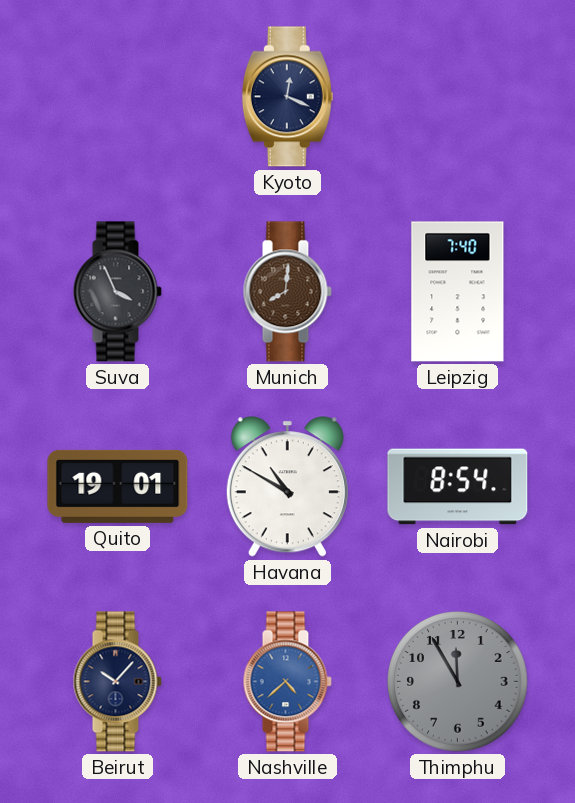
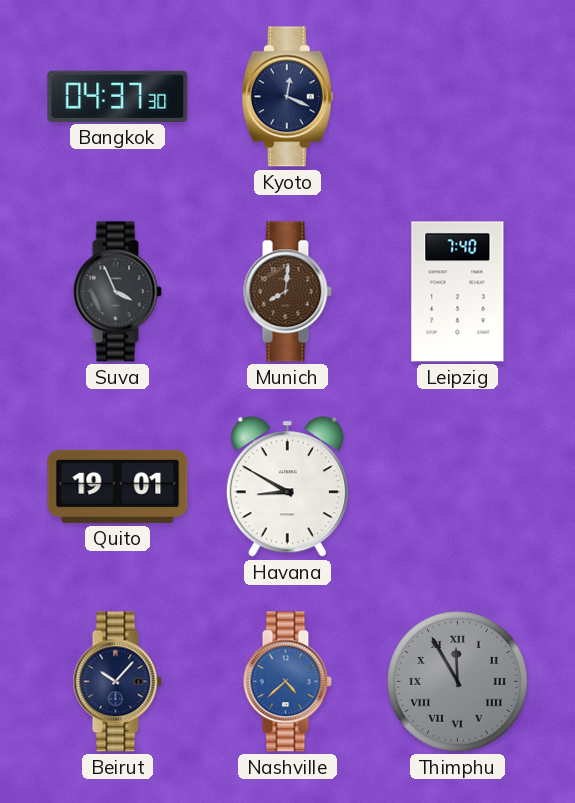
Bangkok: none -> 04:37 (118, 96)
Havana: 10:50 -> 8:50 (287, 487)
Nairobi: 8:54 -> none (458, 487)
Thimphu numerals: Arabic -> Roman (458, 682)
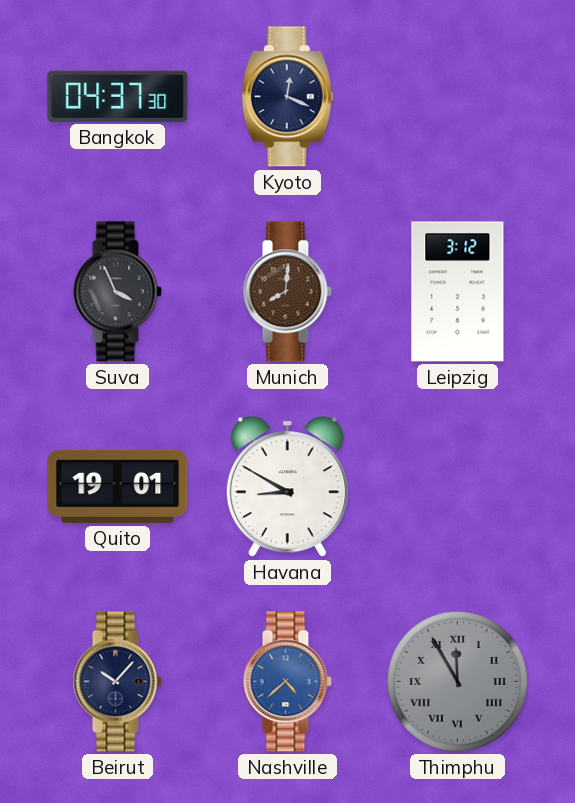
Leipzig: 7:40 -> 3:12 (458, 292)
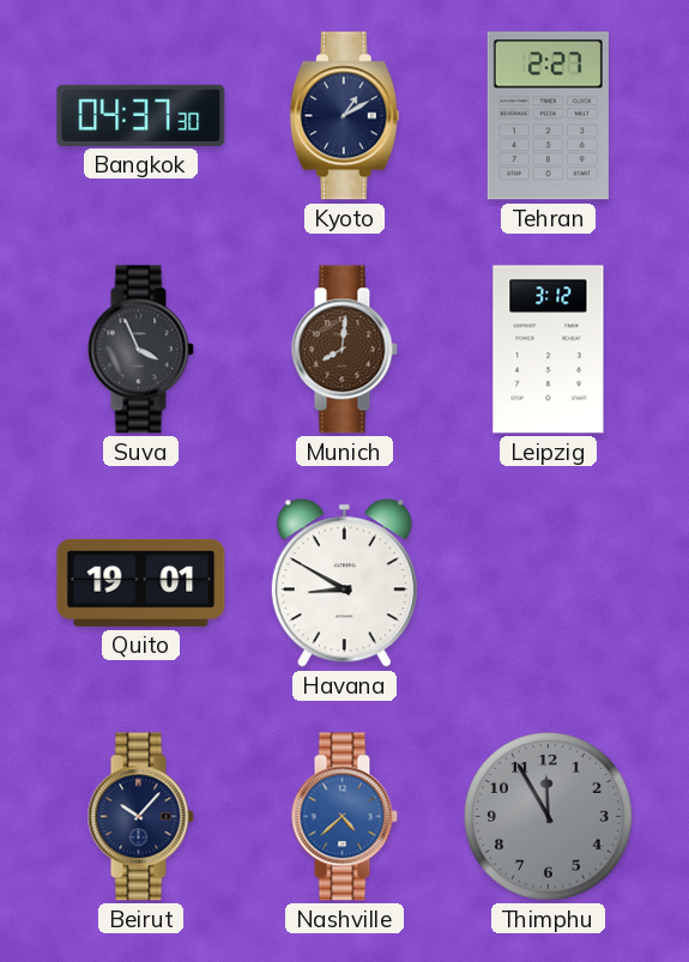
Kyoto: 12:19 -> 1:10 (344, 116)
Tehran: none -> 2:27 (548, 116)
Thimphu numerals: Roman -> Arabic (549, 817)
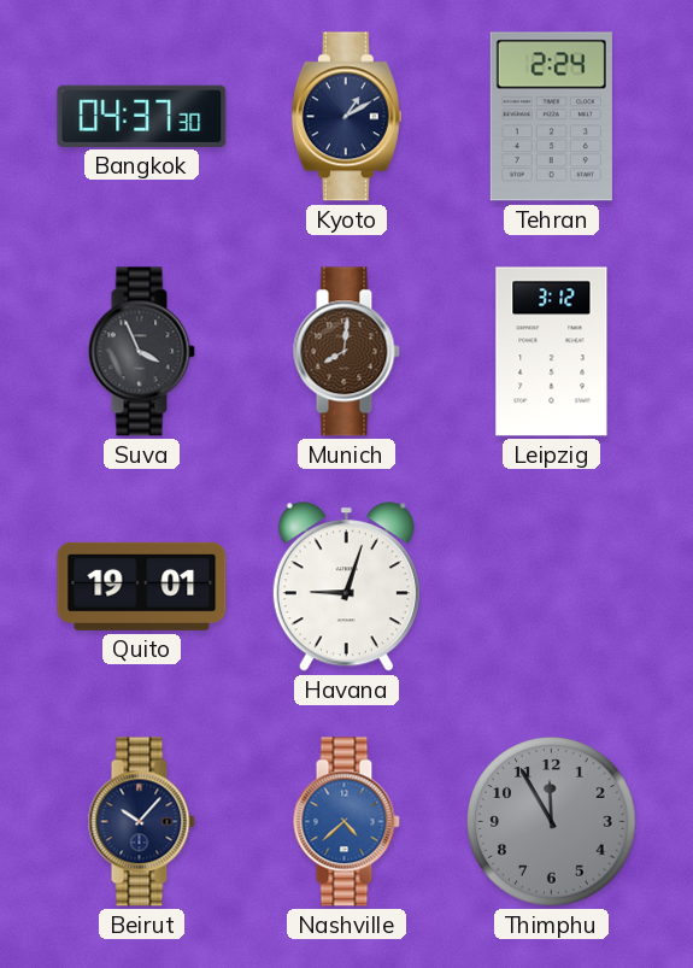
Tehran: 2:27 -> 2:24 (551, 117)
Havana: 8:50 -> 9:03 (346, 587)
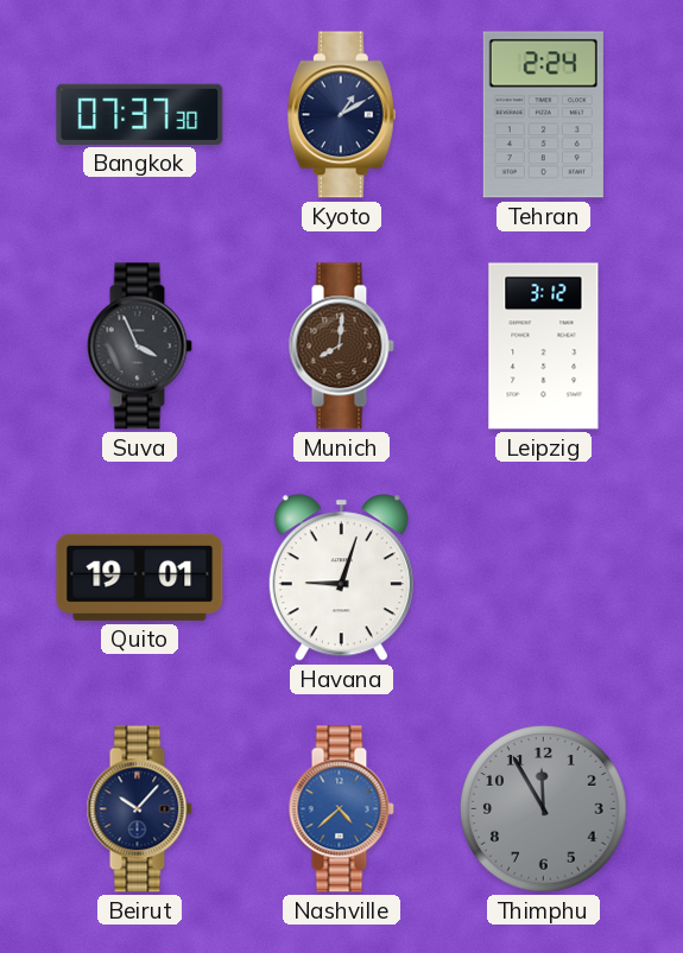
Bangkok: 04:37 -> 07:37 (140, 114)
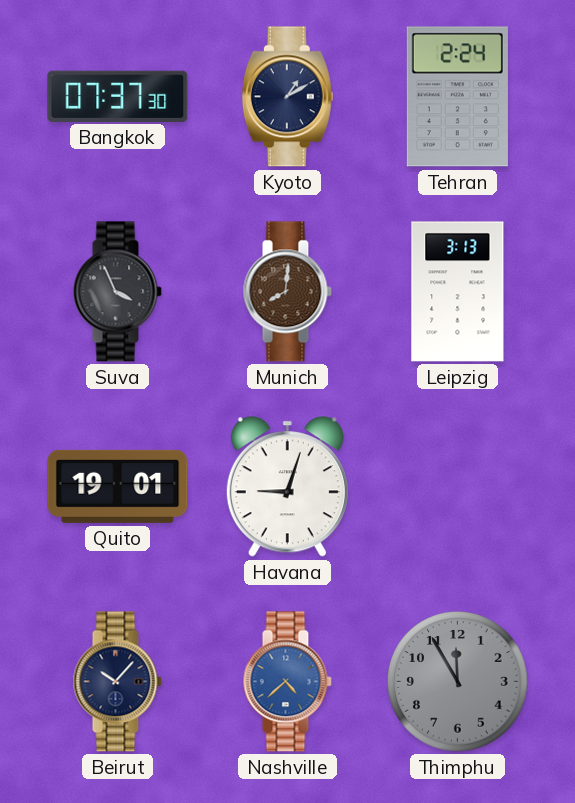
Leipzig: 3:12 -> 3:13 (458, 292)
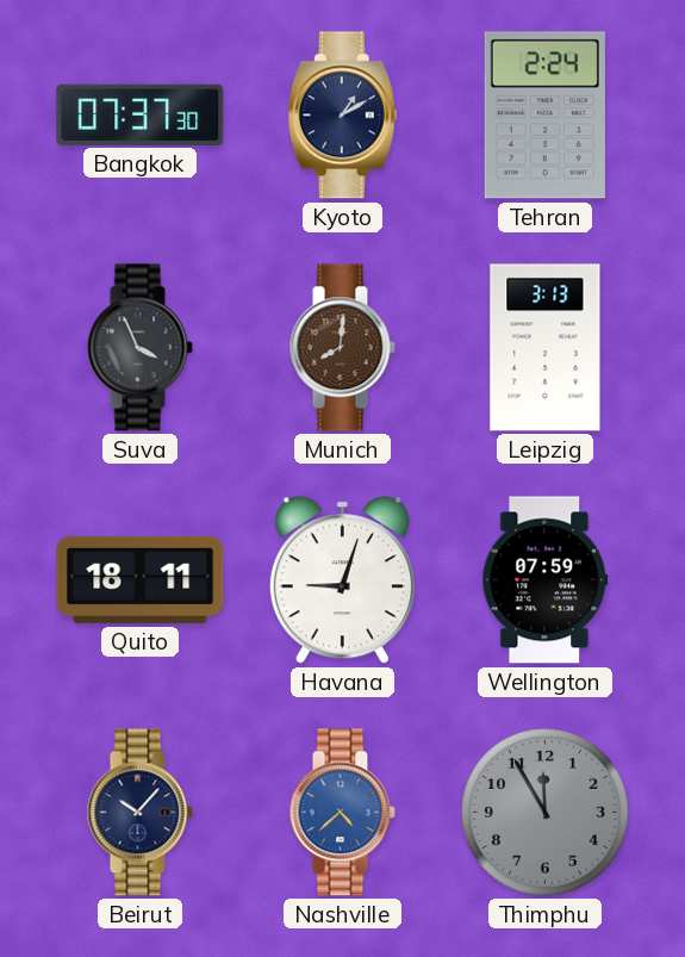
Quito: 19:01 -> 18:11 (141, 579)
Wellington: none -> 07:59 (546, 580)
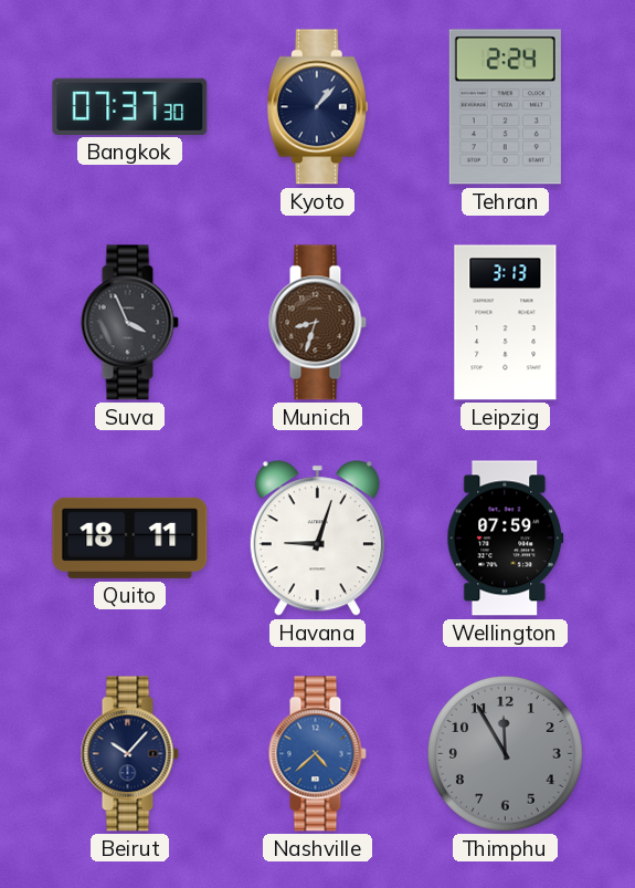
Kyoto: 1:10 -> 1:07 (317, 107)
Munich: 8:01 -> 8:33 (317, 323)
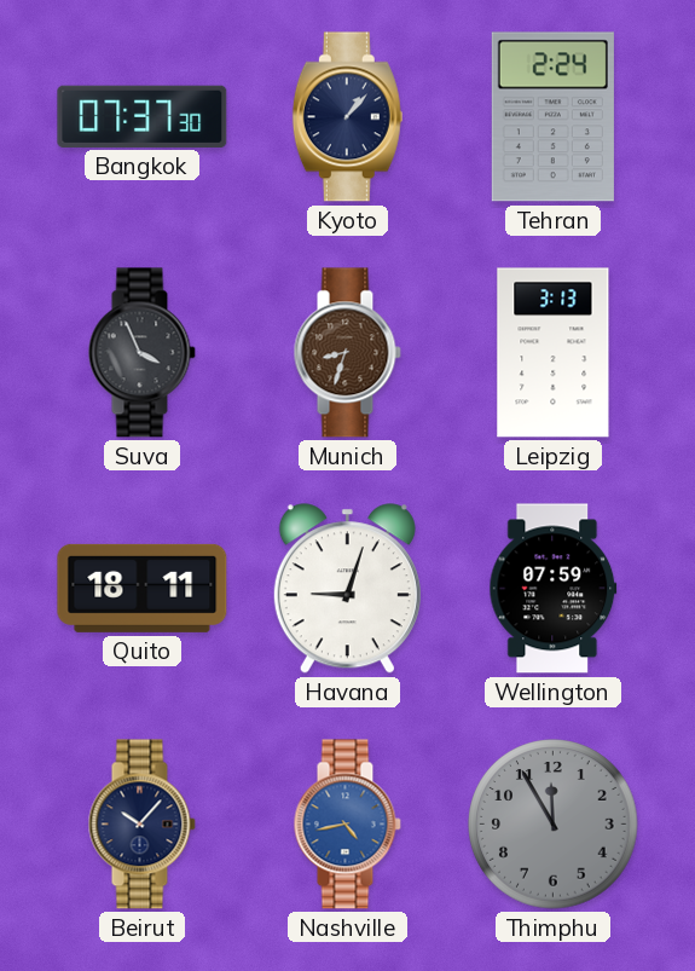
Nashville: 4:38 -> 4:43 (347, 825)
